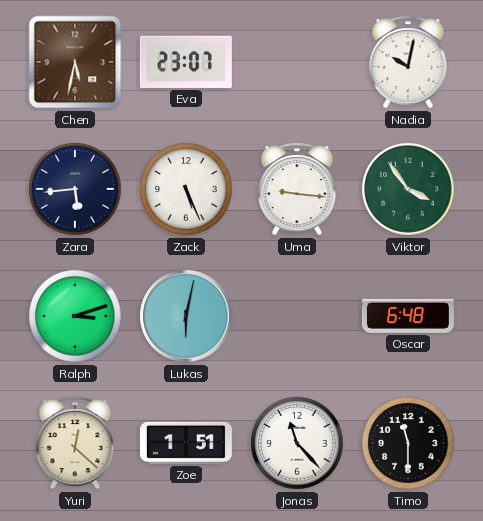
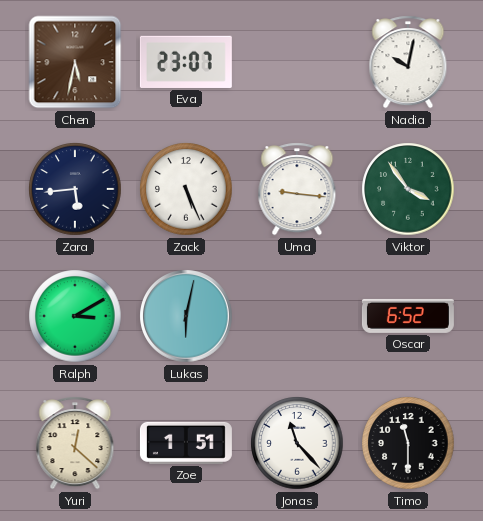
Ralph: 3:12 -> 3:10 (75, 316)
Oscar: 6:48 -> 6:52 (408, 316)
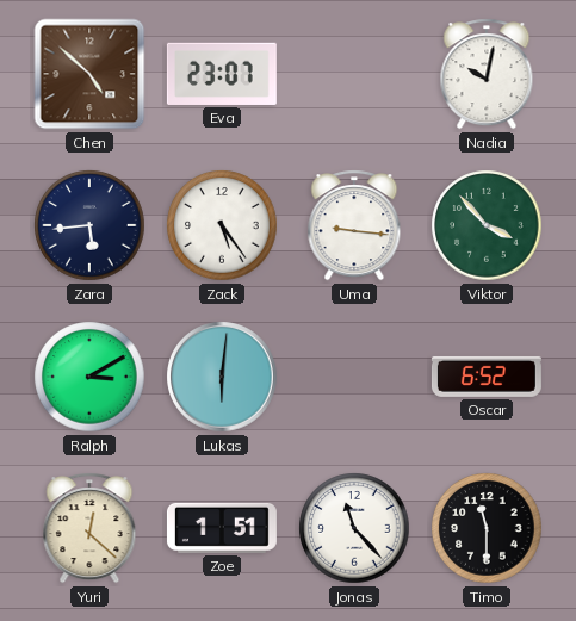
Chen: 5:32 -> 4:52 (89, 74)
Zack: 5:26 -> 5:24 (222, 225)
Viktor: 3:54 -> 3:53 (487, 225)
Lukas: 6:02 -> 6:01 (222, 377)
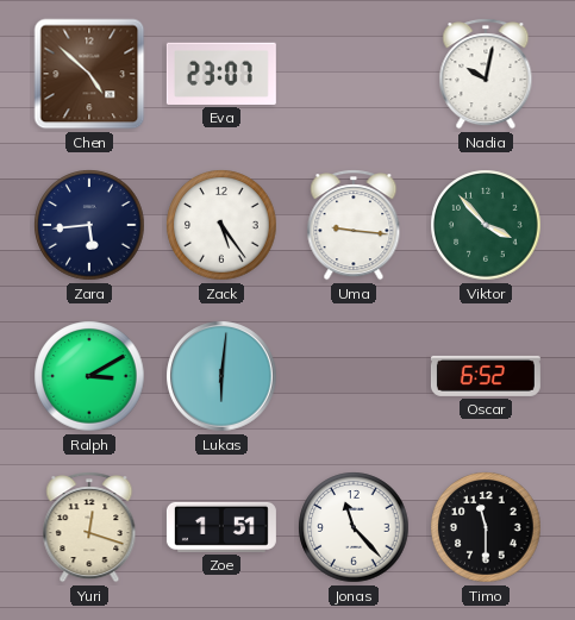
Yuri: 12:22 -> 12:18 (89, 527)
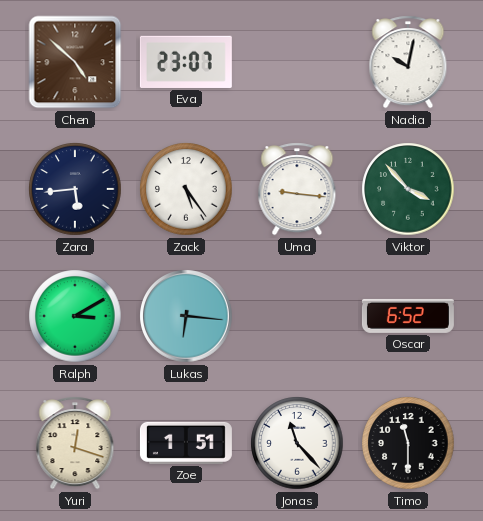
Lukas: 6:01 -> 6:16 (186, 316)
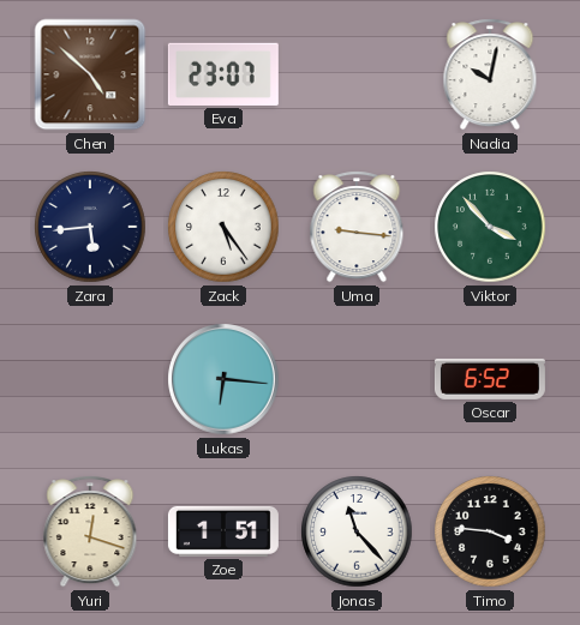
Ralph: 3:10 -> none (75, 316)
Timo: 11:30 -> 3:46 (490, 531)
